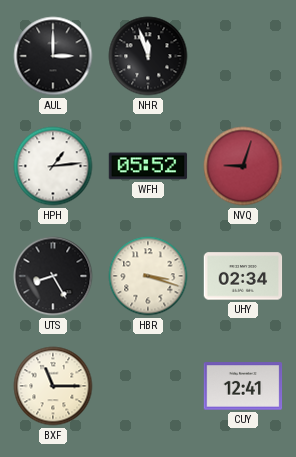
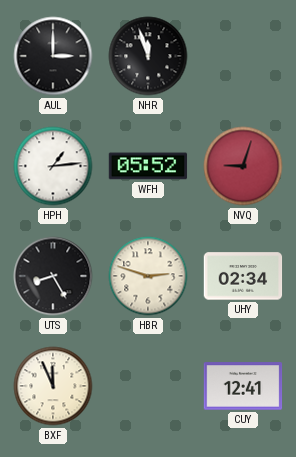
HBR: 3:18 -> 2:48 (148, 276)
BXF: 11:15 -> 11:56 (53, 386)
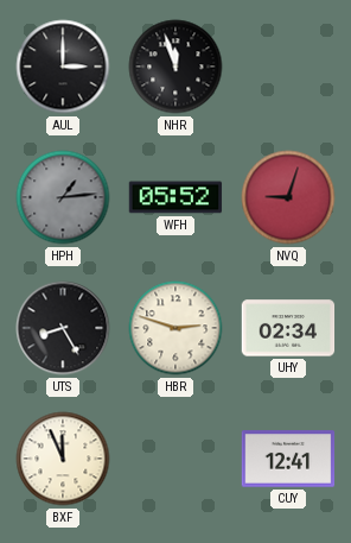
HPH dial: white -> grey (63, 197)
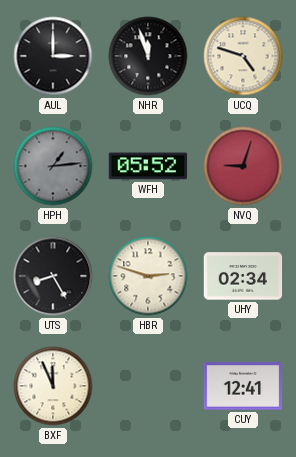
UCQ: none -> 4:48 (243, 56)
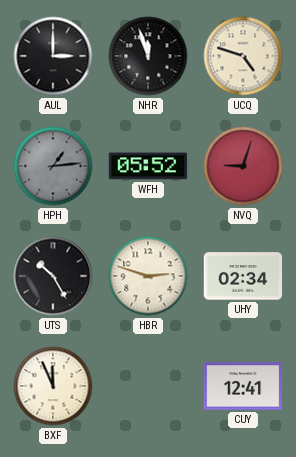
UTS: 8:25 -> 10:25 (53, 276)
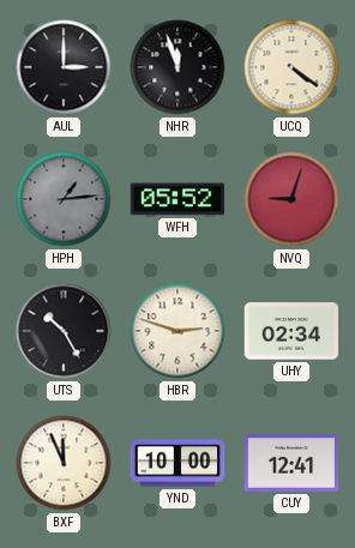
UCQ: 4:48 -> 4:21 (291, 67)
YND: none -> 10:00 (177, 463)
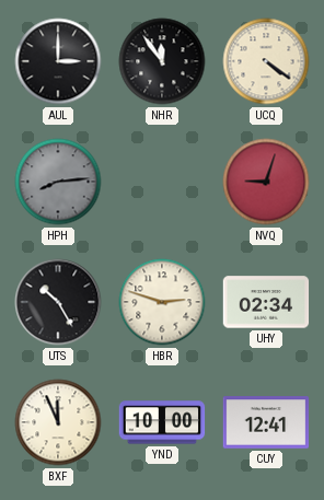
NHR: 11:57 -> 11:54 (162, 61)
HPH: 1:14 -> 8:14 (58, 182)
WFH: 05:52 -> none (177, 199)
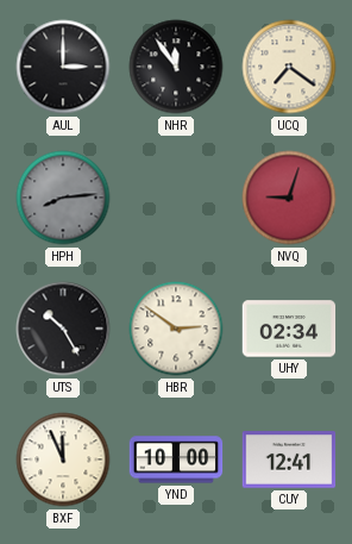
UCQ: 4:21 -> 7:21 (289, 67)
HBR: 2:48 -> 2:51 (176, 329)
